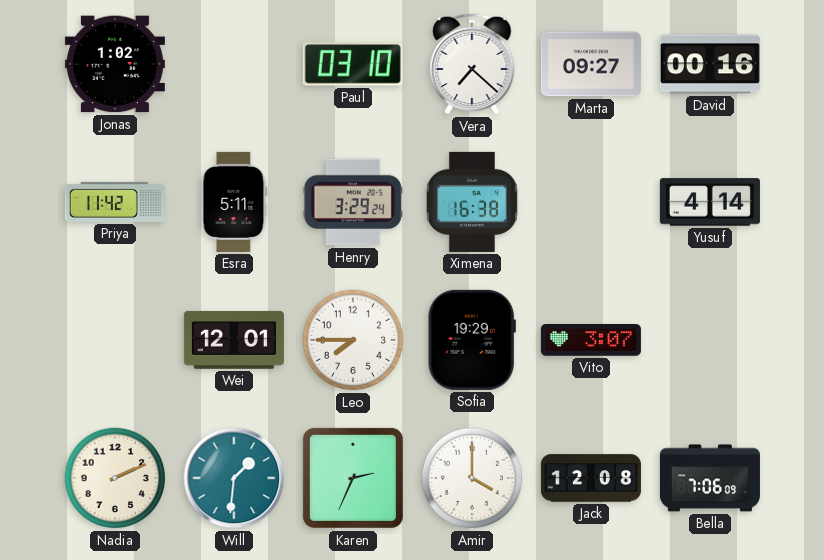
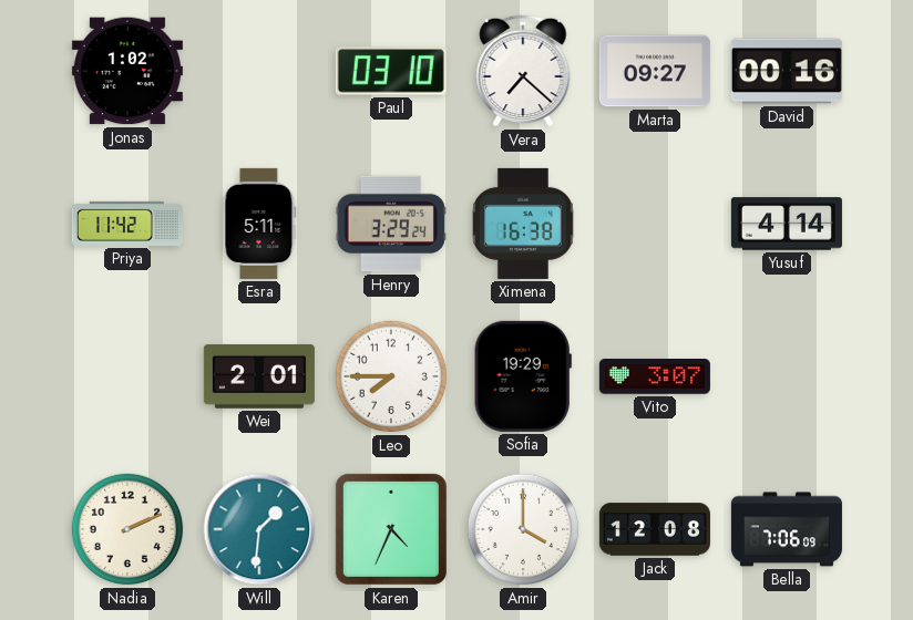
Wei: 12:01 -> 2:01 (259, 376)
Karen: 2:34 -> 4:34 (391, 529)
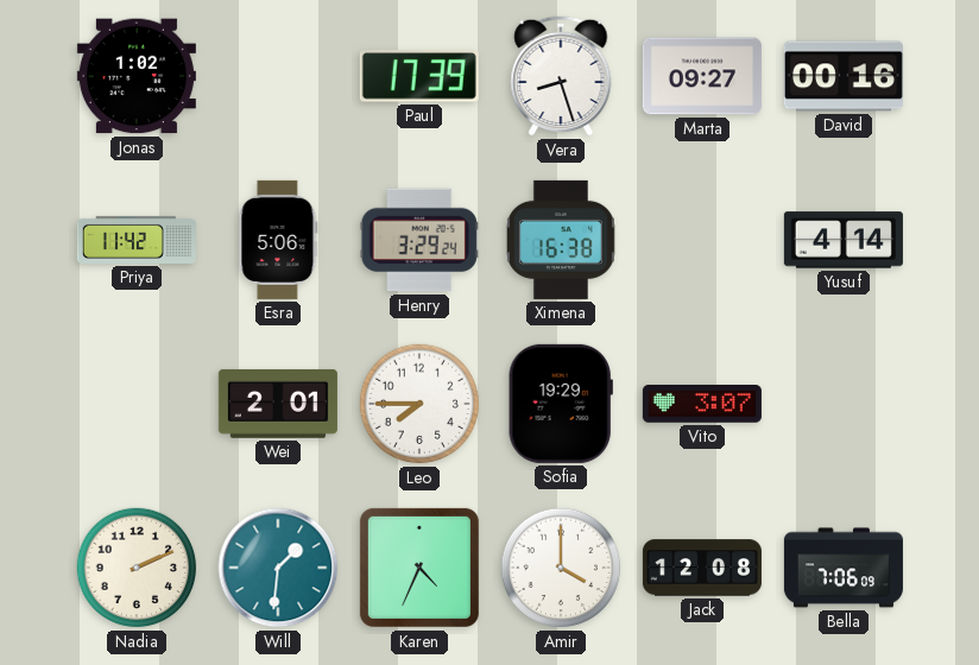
Paul: 03:10 -> 17:39 (419, 76)
Vera: 7:22 -> 8:27 (561, 76)
Esra: 5:11 -> 5:06 (278, 240)
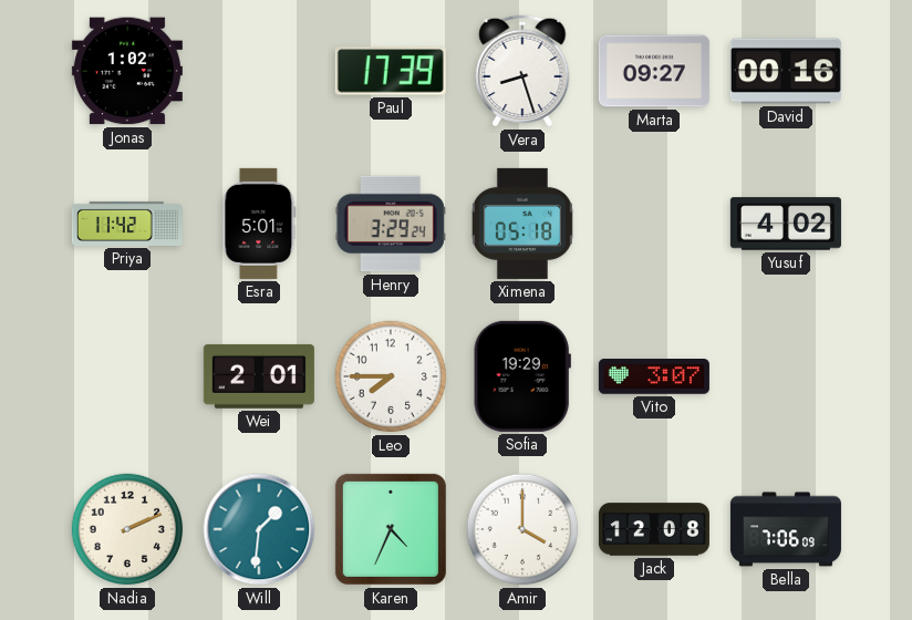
Esra: 5:06 -> 5:01 (259, 224)
Ximena: 16:38 -> 05:18 (522, 224)
Yusuf: 4:14 -> 4:02 (786, 224)
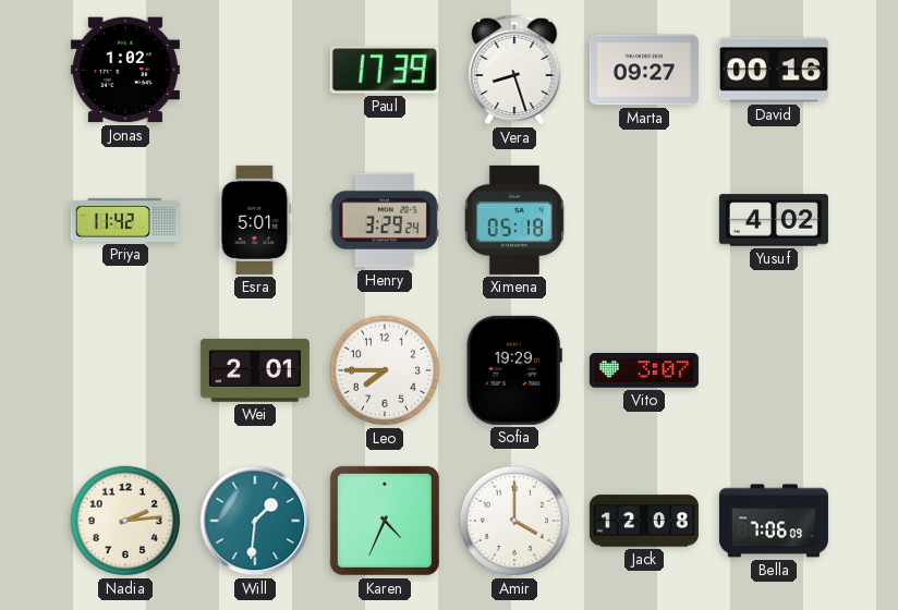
Nadia: 2:11 -> 2:14 (125, 521)
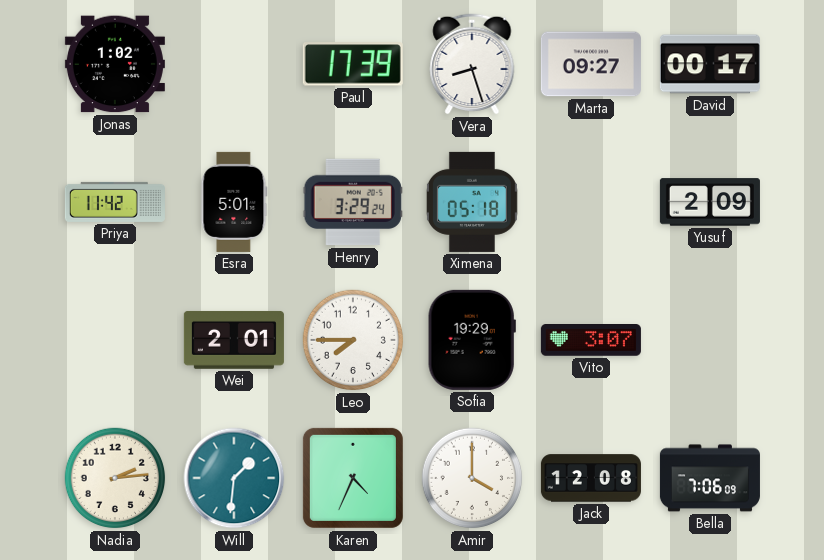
David: 00:16 -> 00:17 (710, 64)
Yusuf: 4:02 -> 2:09 (710, 202)
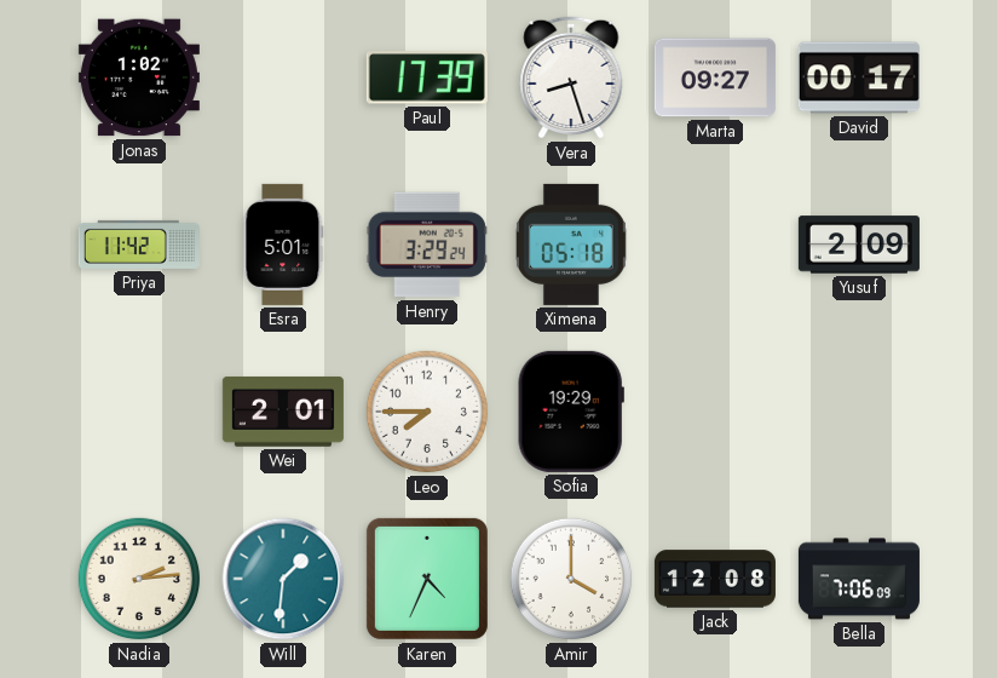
Vito: 3:07 -> none (591, 340)
